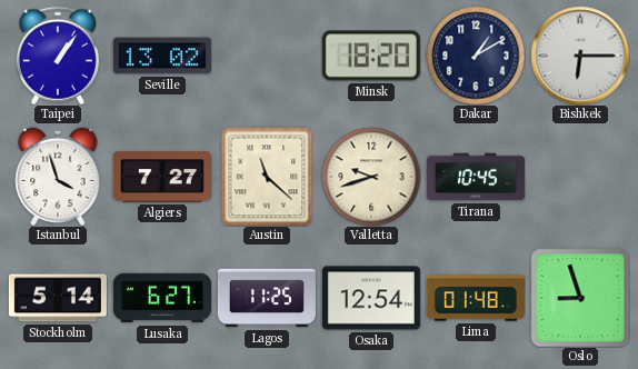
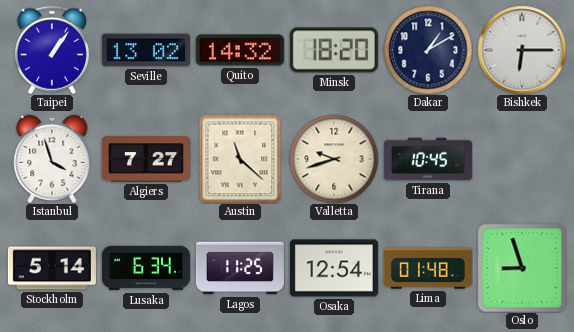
Quito: none -> 14:32 (240, 50)
Lusaka: 6:27 -> 6:34 (146, 268)
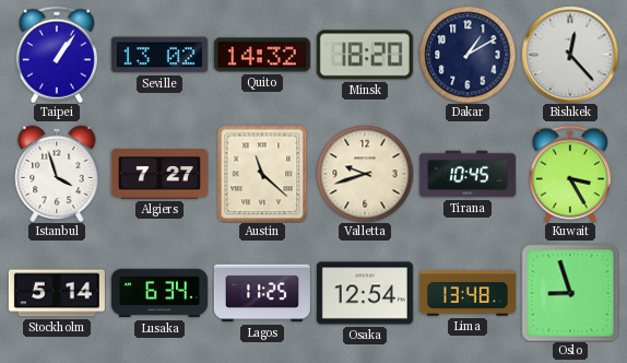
Bishkek: 6:15 -> 12:23 (570, 55)
Kuwait: none -> 3:25 (570, 174)
Lima: 01:48 -> 13:48 (468, 293)
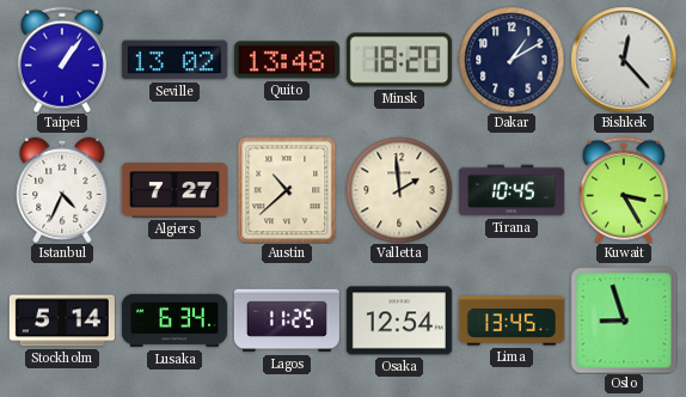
Quito: 14:32 -> 13:48 (287, 60)
Istanbul: 3:57 -> 4:34 (62, 189)
Austin: 11:22 -> 10:38 (287, 190)
Valletta: 9:42 -> 1:59 (399, 190)
Lima: 13:48 -> 13:45 (512, 320)
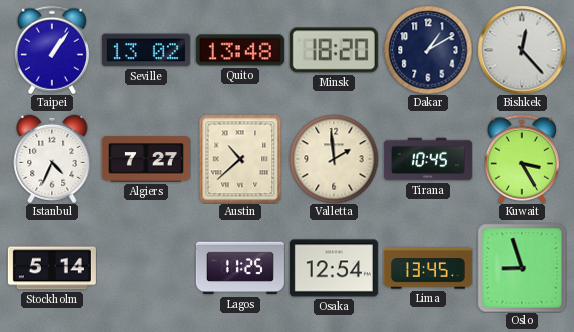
Lusaka: 6:34 -> none (174, 320)
